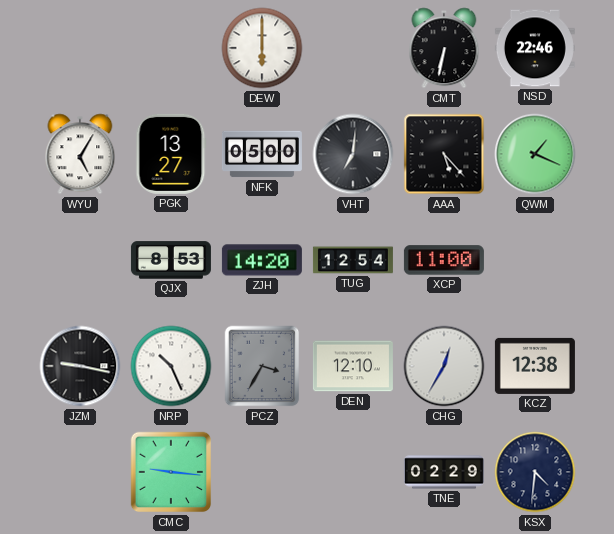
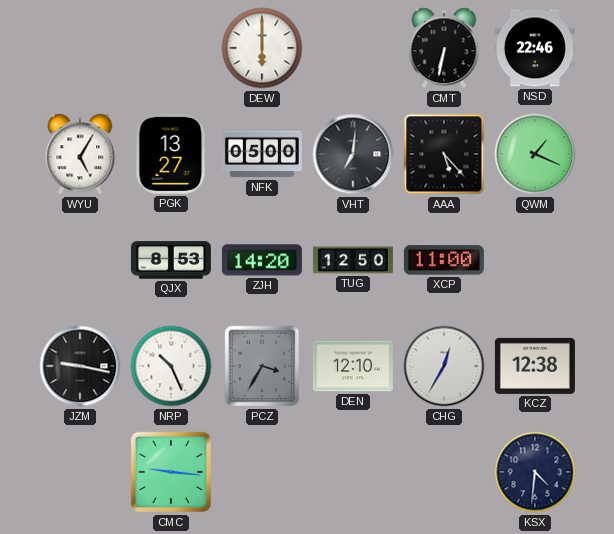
TUG: 12:54 -> 12:50 (353, 260)
TNE: 02:29 -> none (444, 472)
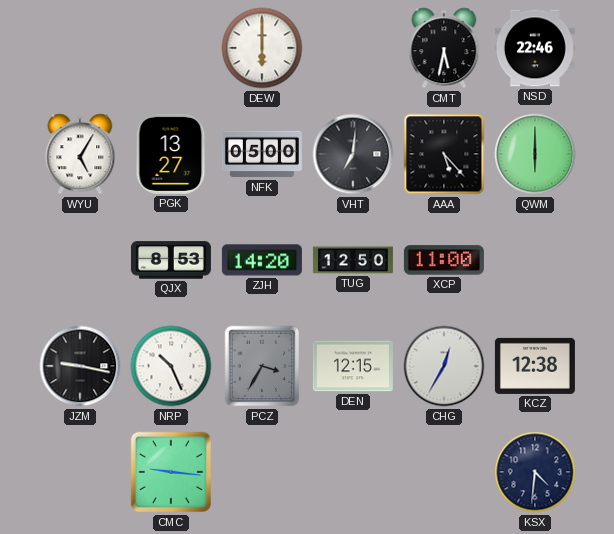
CMT: 6:32 -> 5:32 (444, 48)
QWM: 1:19 -> 6:00 (535, 154)
DEN: 12:10 -> 12:15 (353, 366)
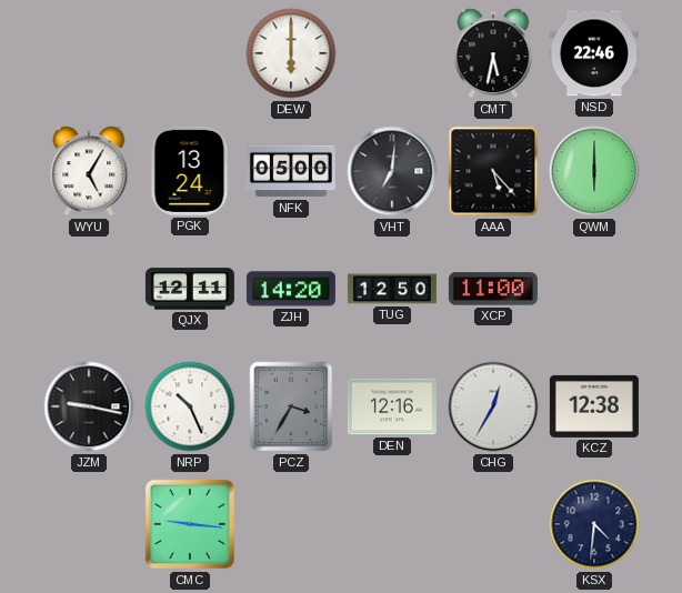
PGK: 13:27 -> 13:24 (190, 171)
QJX: 8:53 -> 12:11 (190, 289)
DEN: 12:15 -> 12:16 (392, 406)
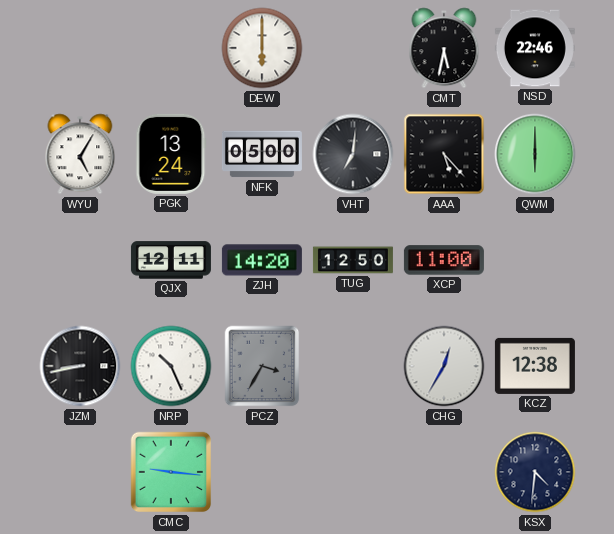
JZM: 9:17 -> 8:43 (80, 366)
DEN: 12:16 -> none (392, 406)
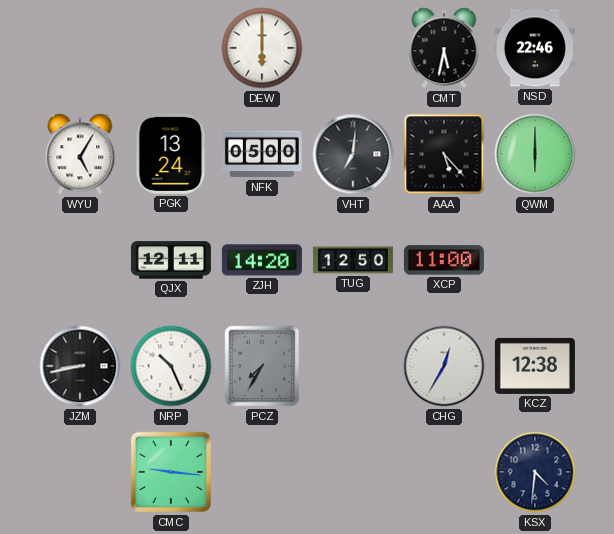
PCZ: 3:35 -> 7:35 (262, 366)
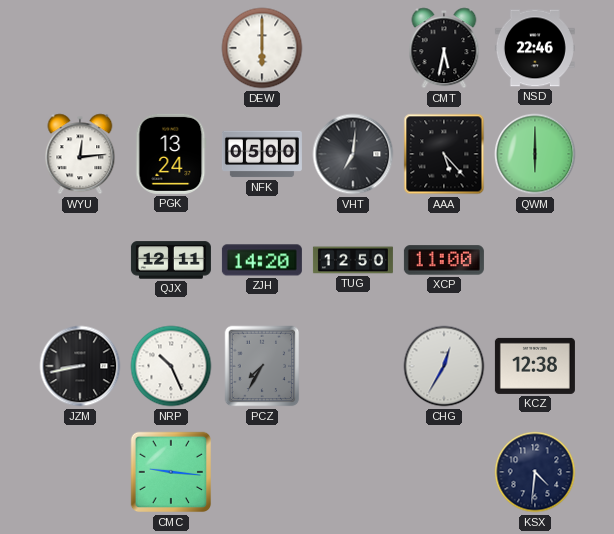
WYU: 5:05 -> 12:14 (80, 154)
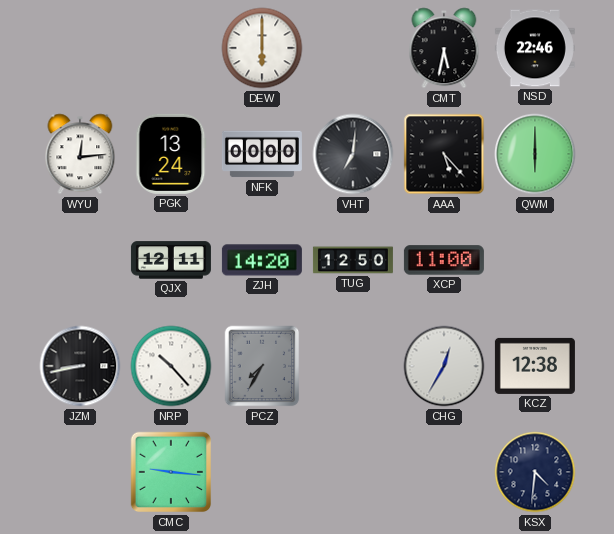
NFK: 05:00 -> 00:00 (262, 154)
NRP: 10:26 -> 10:23 (171, 366)
